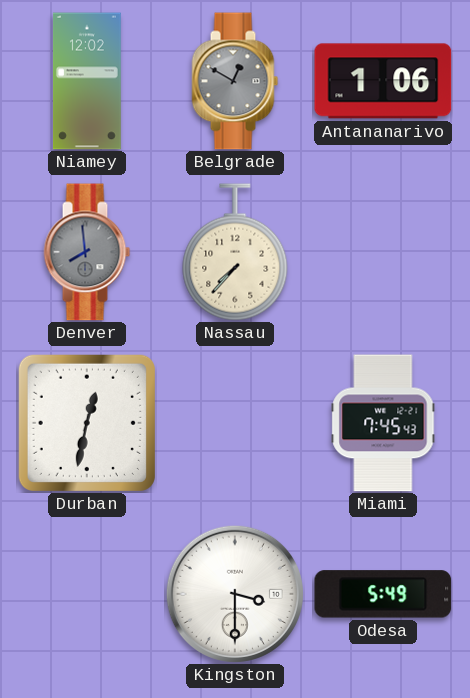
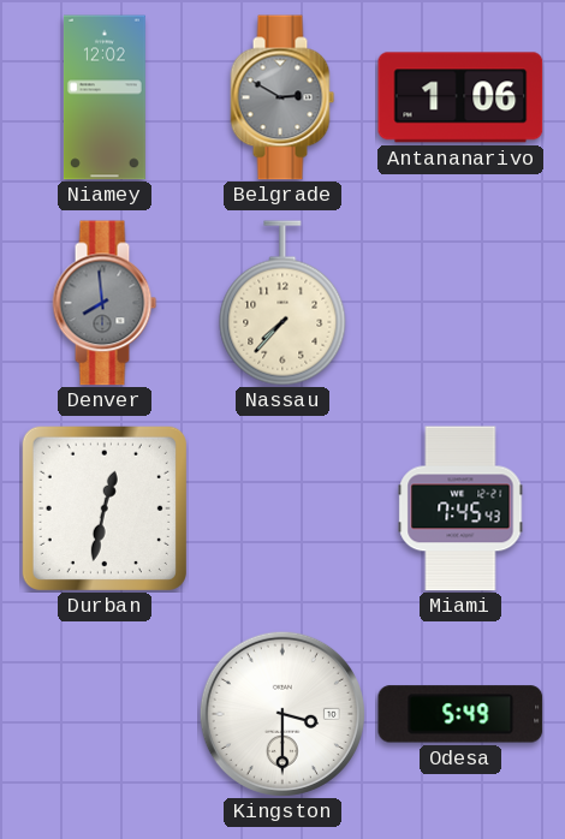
Belgrade: 12:50 -> 2:50 (282, 97)
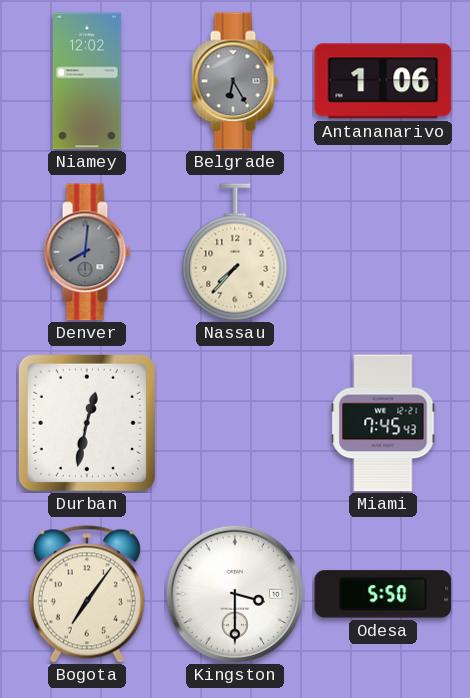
Belgrade: 2:50 -> 6:25 (235, 81)
Denver: 7:59 -> 8:01 (87, 252)
Bogota: none -> 7:06 (87, 594)
Odesa: 5:49 -> 5:50 (383, 594)
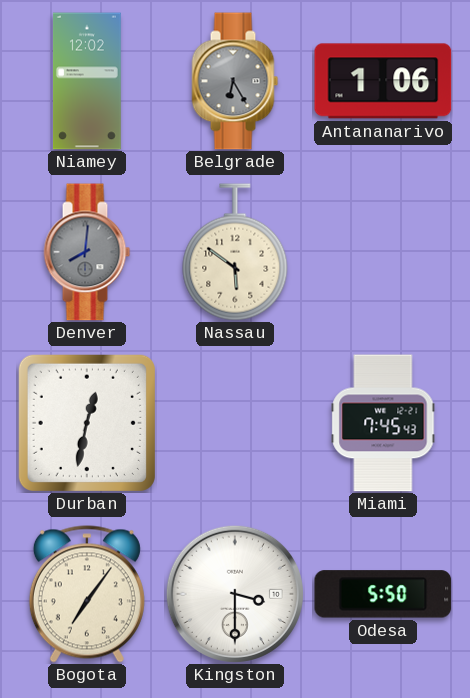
Nassau: 7:37 -> 5:51 (235, 252)
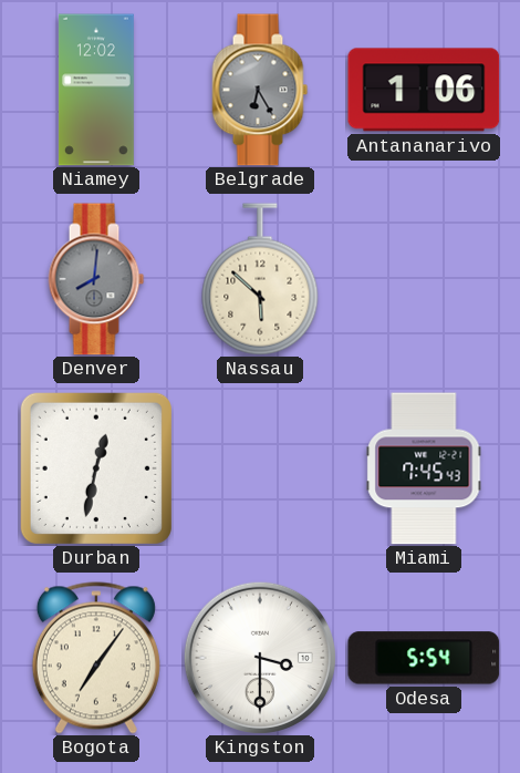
Nassau: 5:51 -> 5:52 (260, 279)
Odesa: 5:50 -> 5:54 (424, 658)
